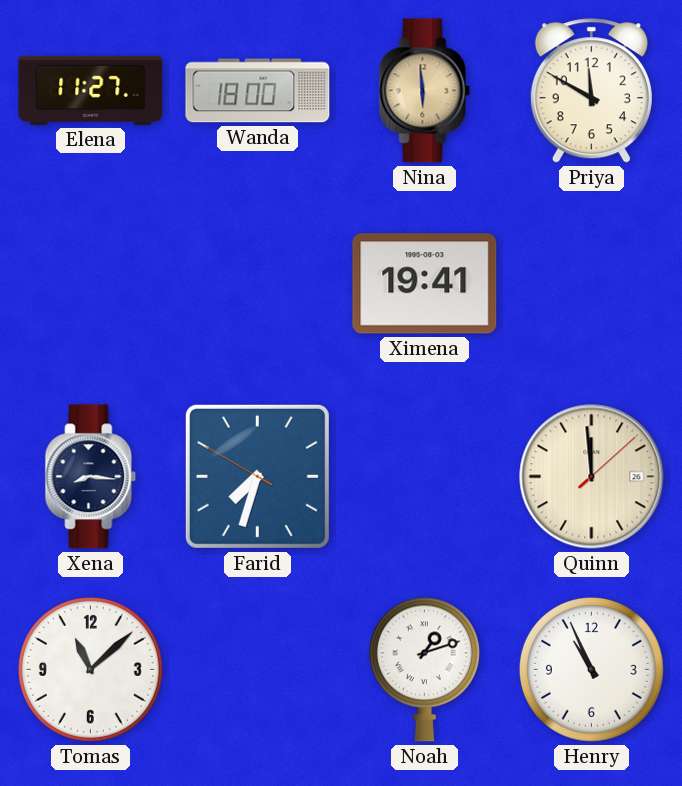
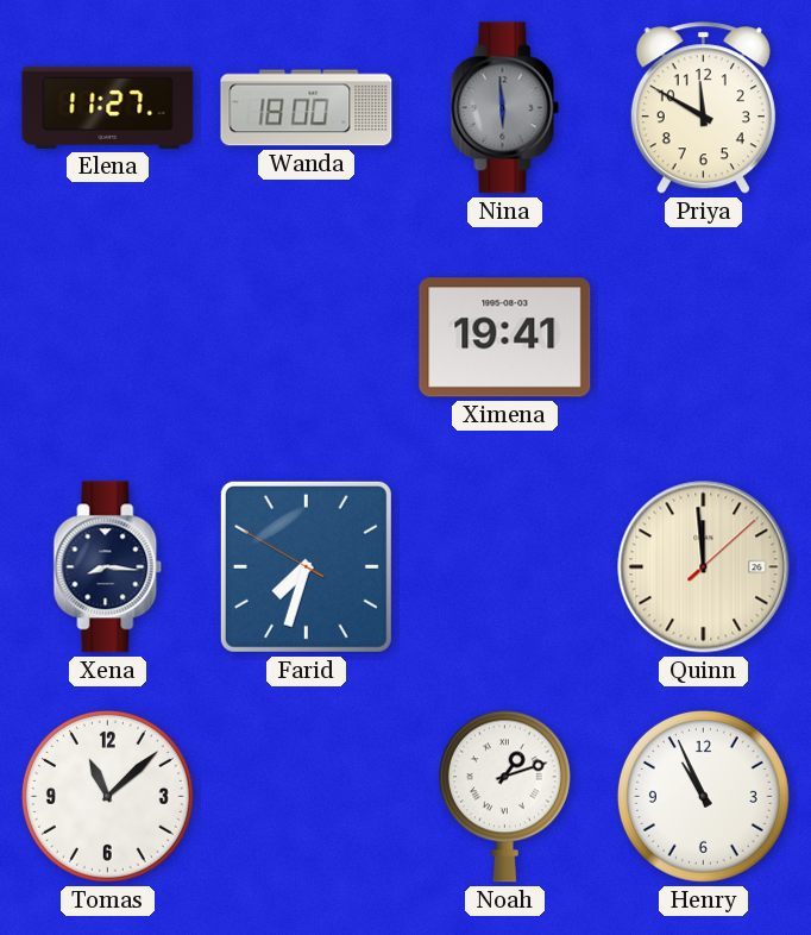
Nina dial: champagne -> grey (505, 108)
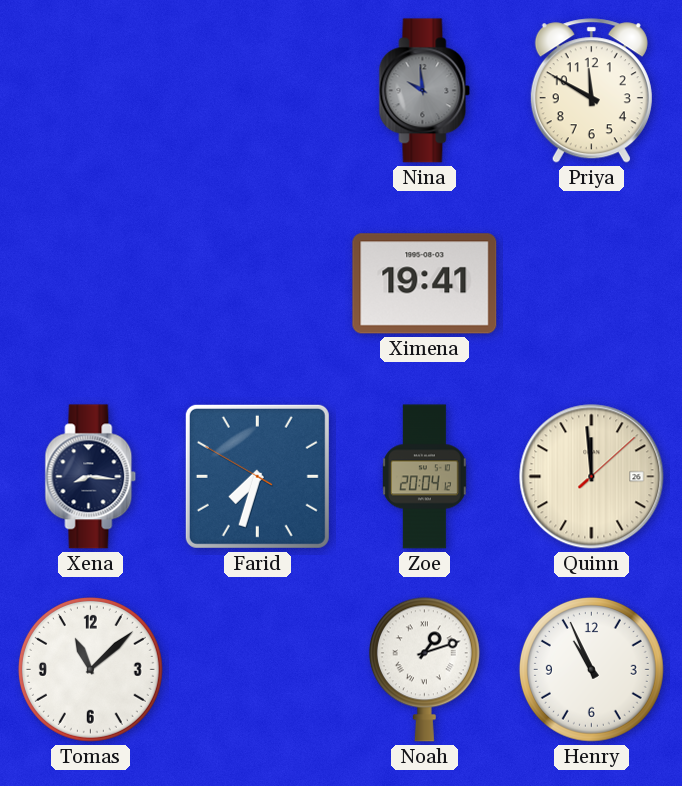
Elena: 11:27 -> none (108, 107)
Wanda: 18:00 -> none (307, 108)
Nina: 5:59 -> 9:59 (425, 91)
Zoe: none -> 20:04 (424, 477)
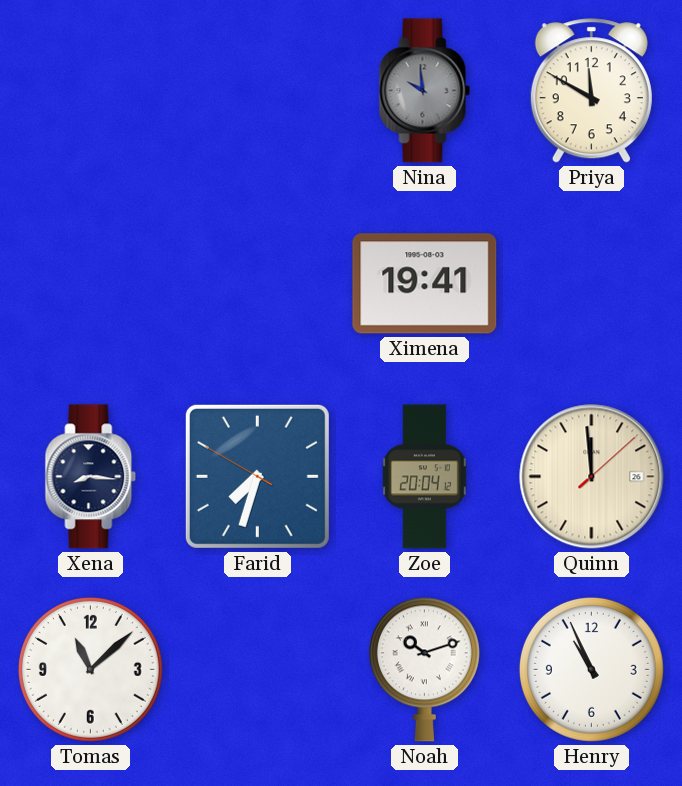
Noah: 1:12 -> 10:12 (424, 669)
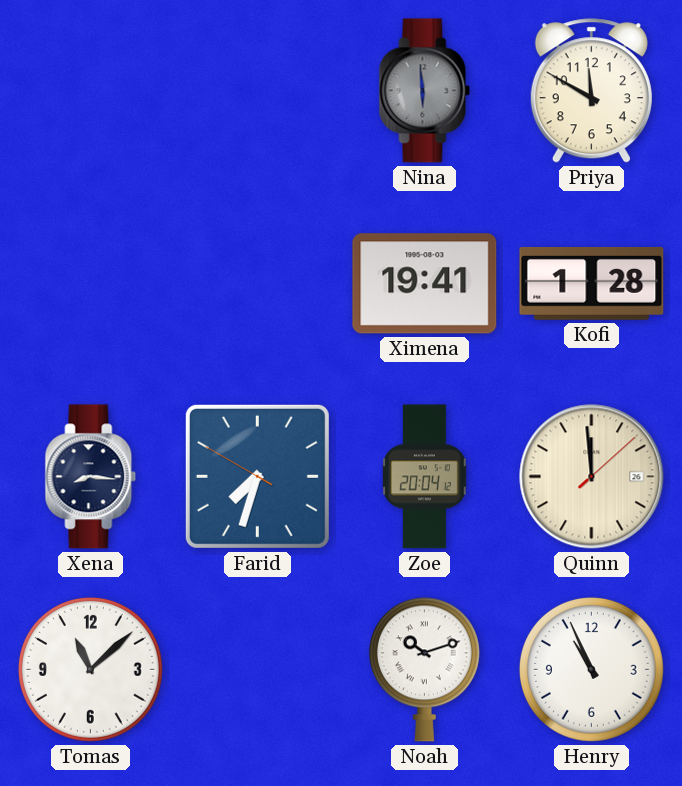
Nina: 9:59 -> 5:59 (425, 91)
Kofi: none -> 1:28 (592, 283)
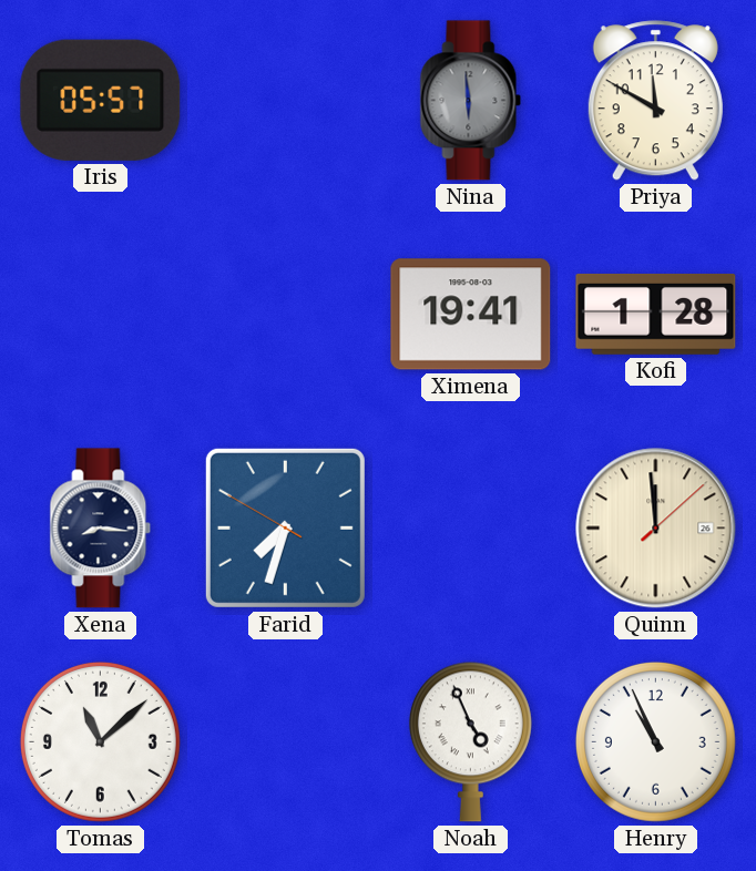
Iris: none -> 05:57 (101, 100)
Zoe: 20:04 -> none (424, 477)
Noah: 10:12 -> 4:56 (470, 741)
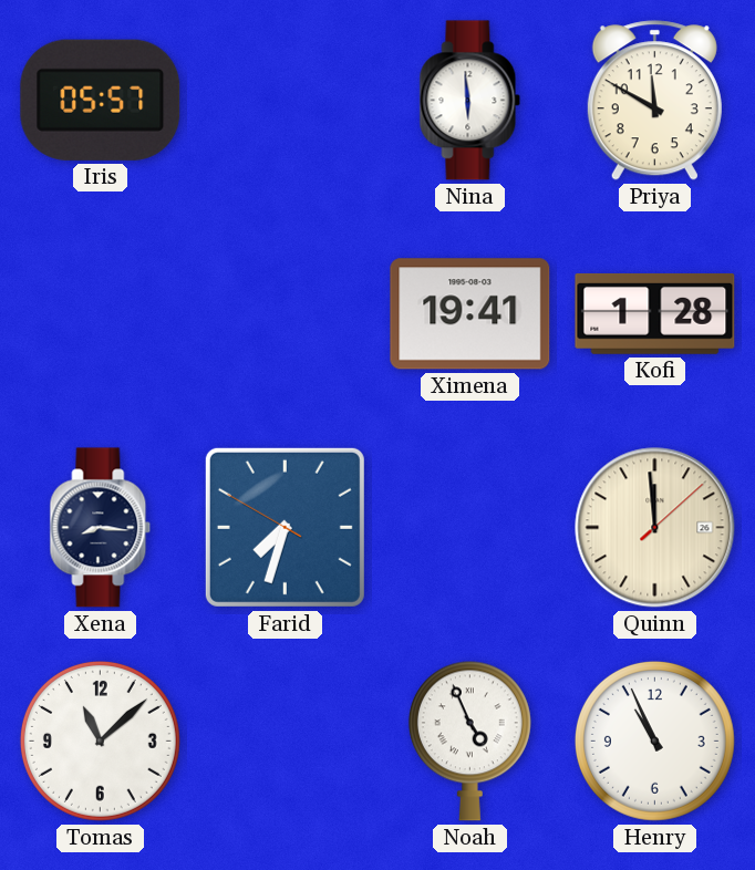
Nina dial: grey -> white (470, 101)
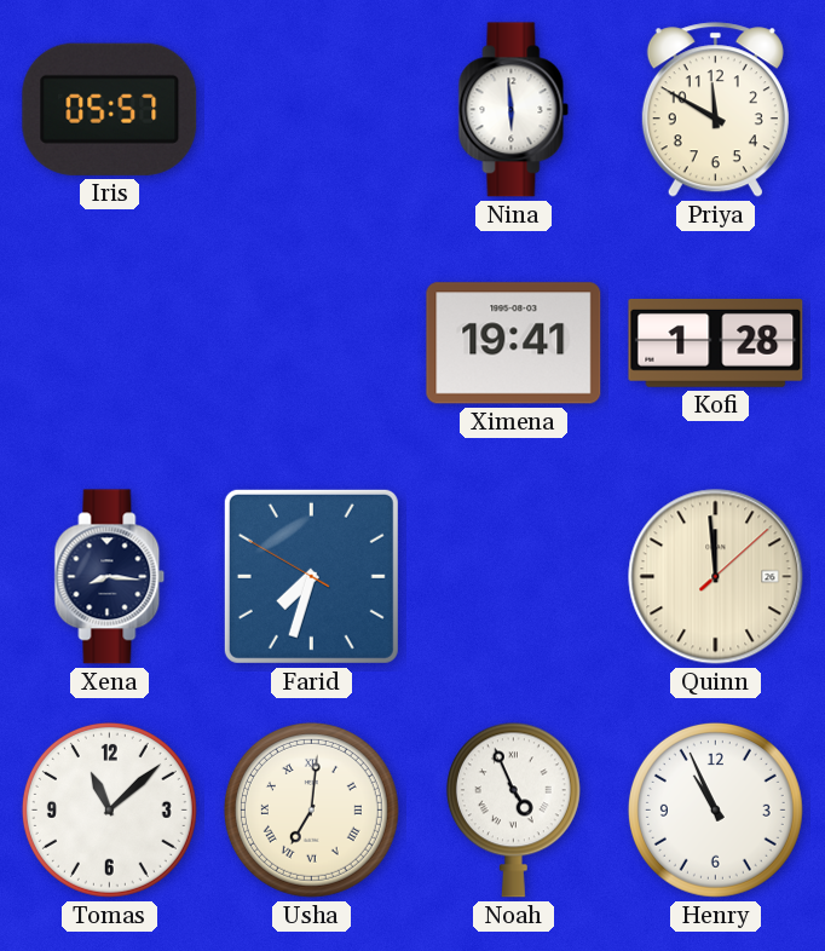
Usha: none -> 7:01 (311, 809)
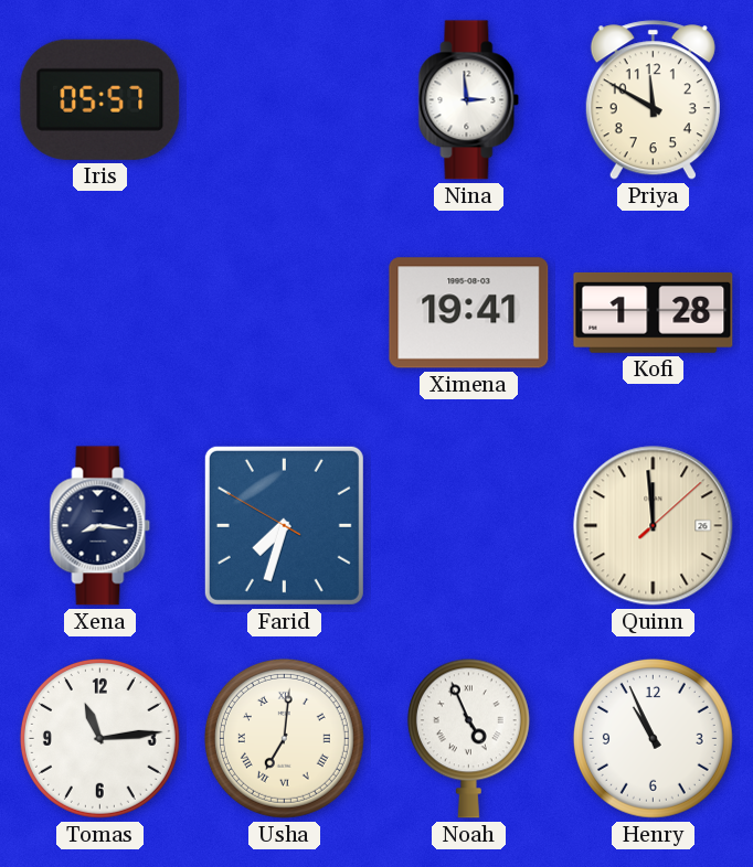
Nina: 5:59 -> 2:59 (469, 100)
Tomas: 11:08 -> 11:14 (99, 738)
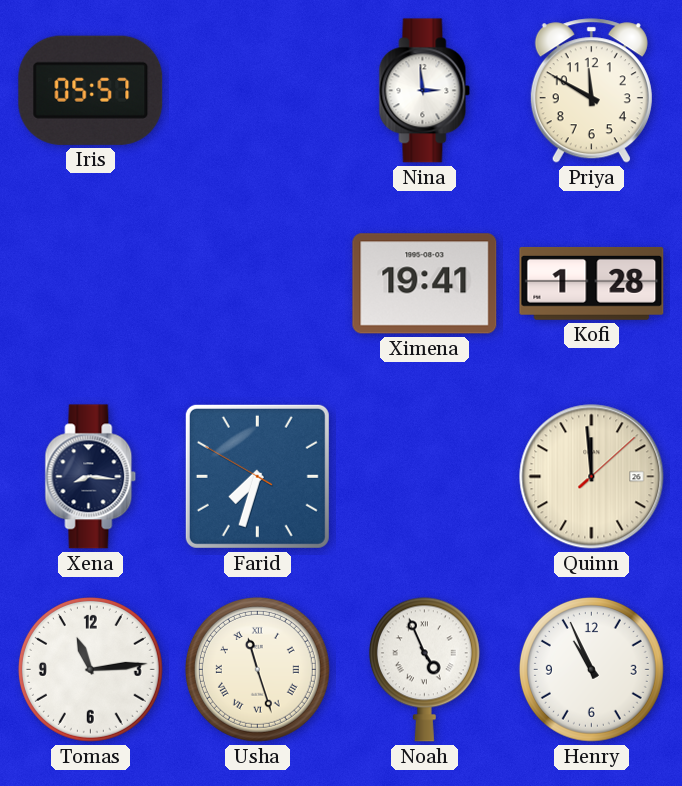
Usha: 7:01 -> 11:27 (257, 669)
